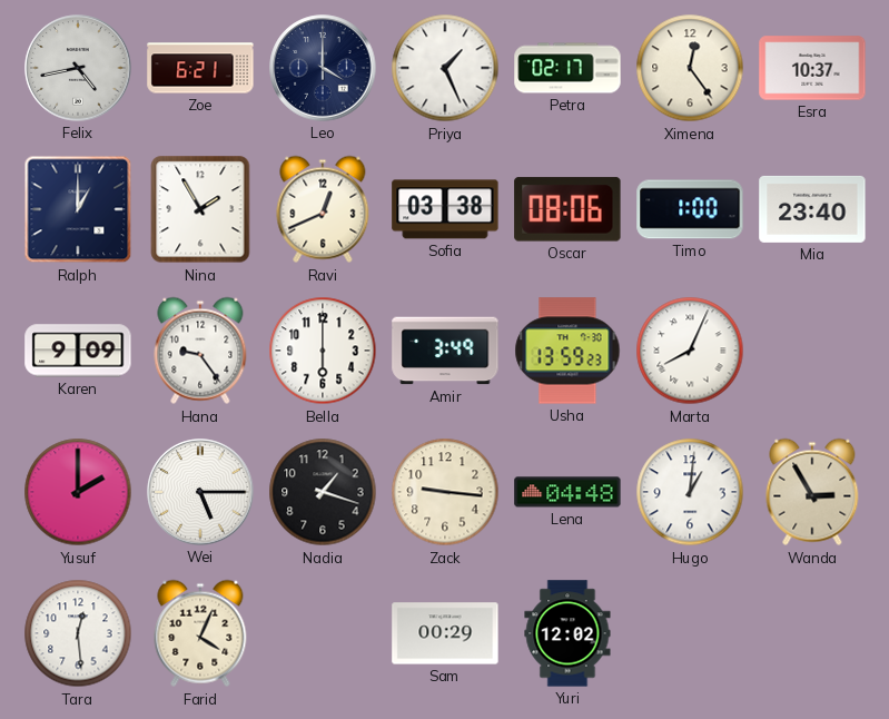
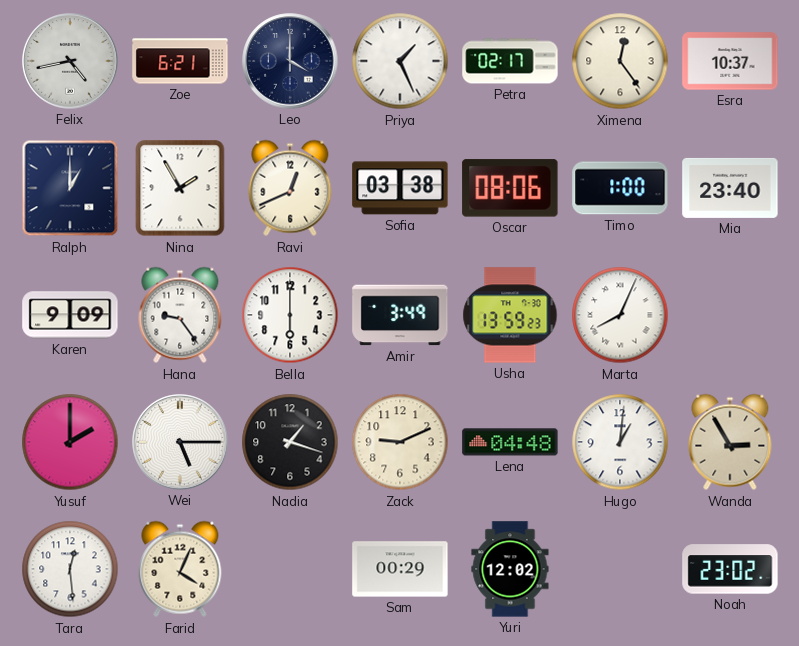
Zack: 9:16 -> 9:11 (400, 442)
Noah: none -> 23:02 (730, 569)
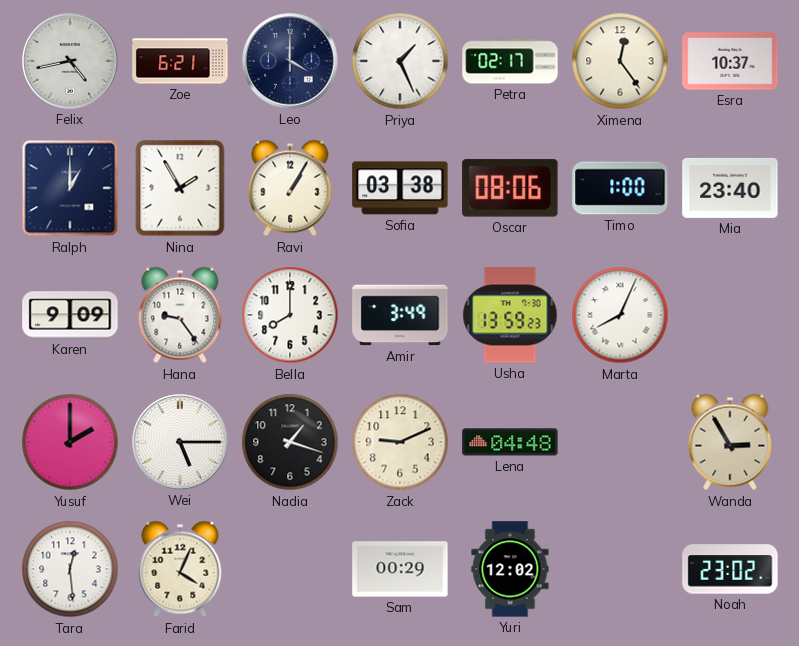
Ravi: 12:41 -> 1:05 (290, 188)
Bella: 6:00 -> 8:00 (290, 315)
Hugo: 1:01 -> none (620, 442)
